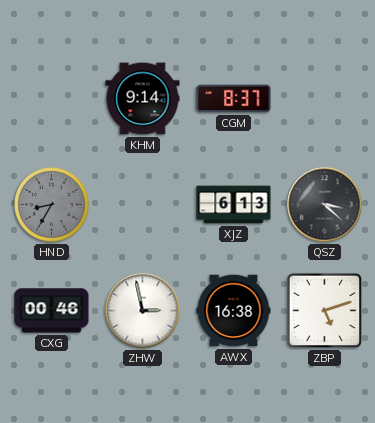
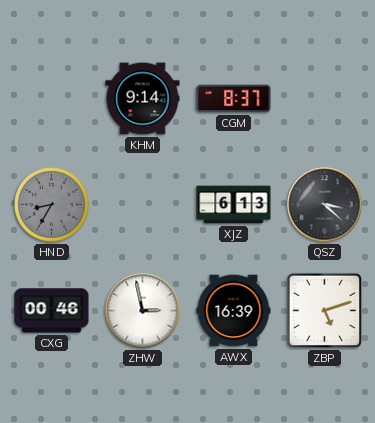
AWX: 16:38 -> 16:39 (234, 311)
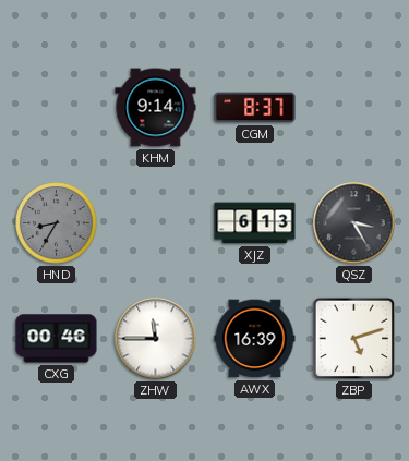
QSZ: 3:22 -> 3:25 (354, 223)
ZHW: 2:58 -> 11:45 (156, 339)
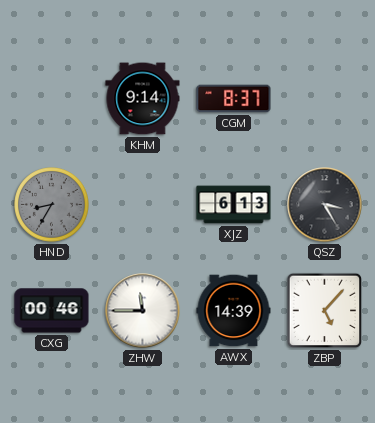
AWX: 16:39 -> 14:39 (234, 311)
ZBP: 5:12 -> 5:07 (325, 311)
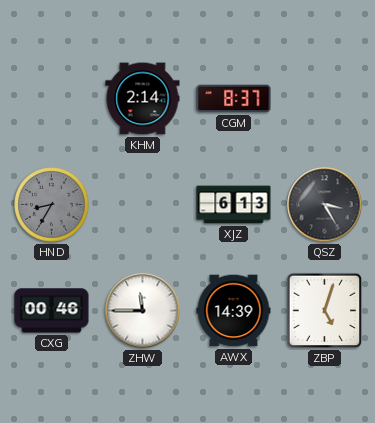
KHM: 9:14 -> 2:14 (143, 99)
ZBP: 5:07 -> 5:03 (325, 311)
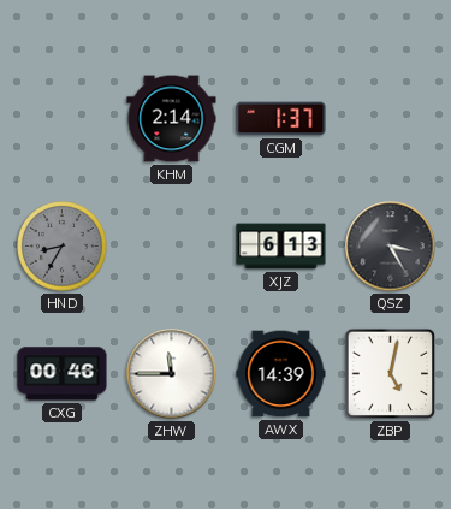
CGM: 8:37 -> 1:37 (281, 119)
ZBP: 5:03 -> 5:02 (391, 374)
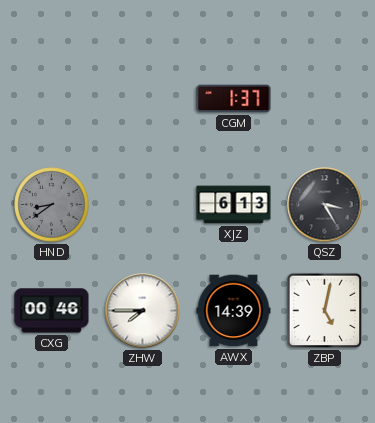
KHM: 2:14 -> none (172, 119)
HND: 8:35 -> 8:39 (52, 205)
ZHW: 11:45 -> 7:45 (143, 311)
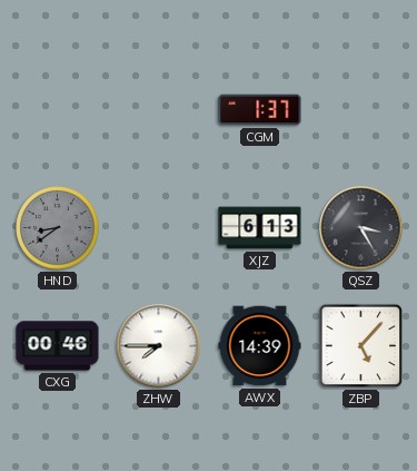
ZBP: 5:02 -> 5:07 (361, 346)
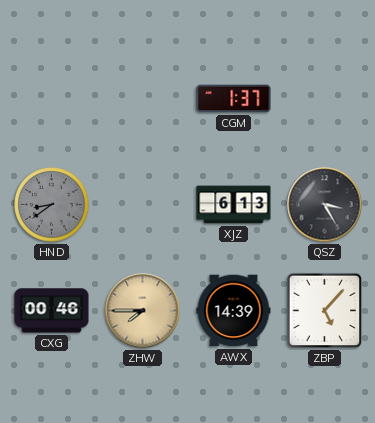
ZHW dial: white -> champagne (143, 311)
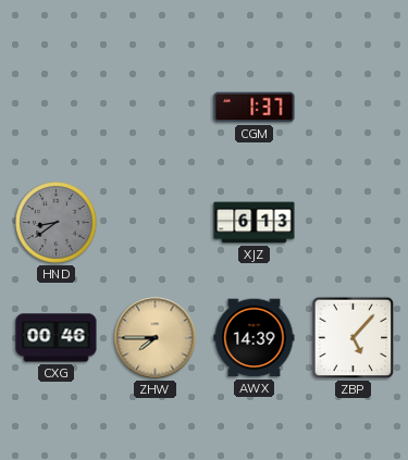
QSZ: 3:25 -> none (325, 205)
